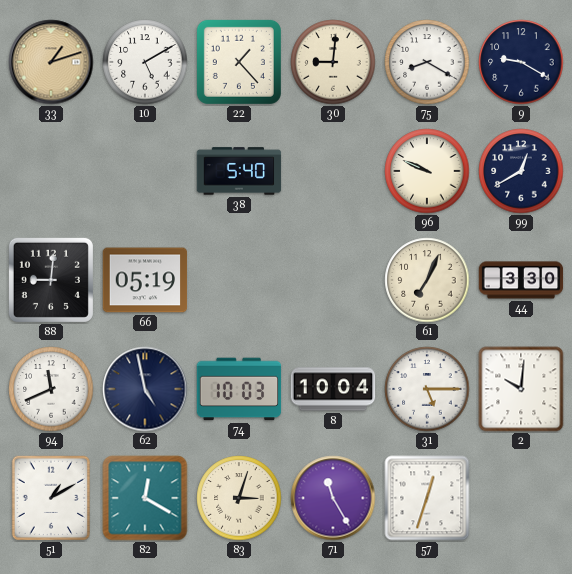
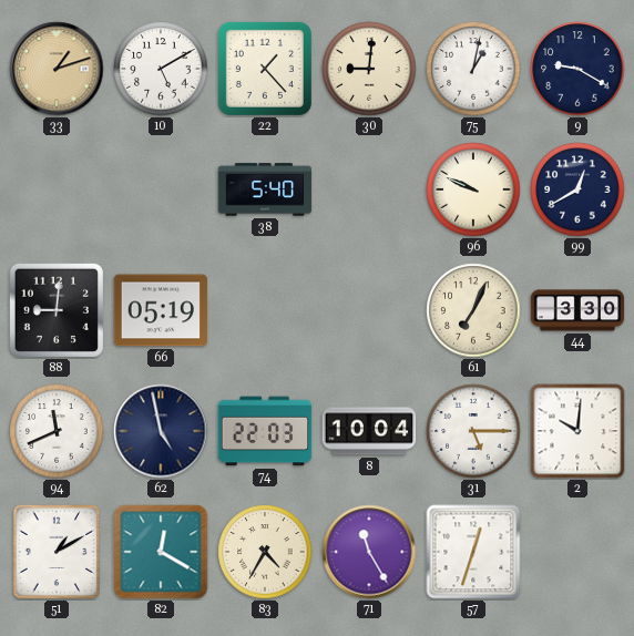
75: 8:20 -> 1:02 (473, 69)
74: 10:03 -> 22:03 (265, 431)
83: 3:03 -> 4:35 (265, 552)
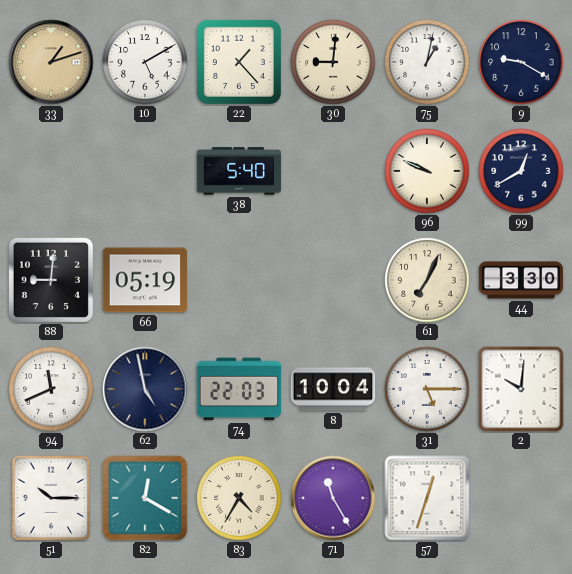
51: 1:10 -> 10:15 (50, 497)
